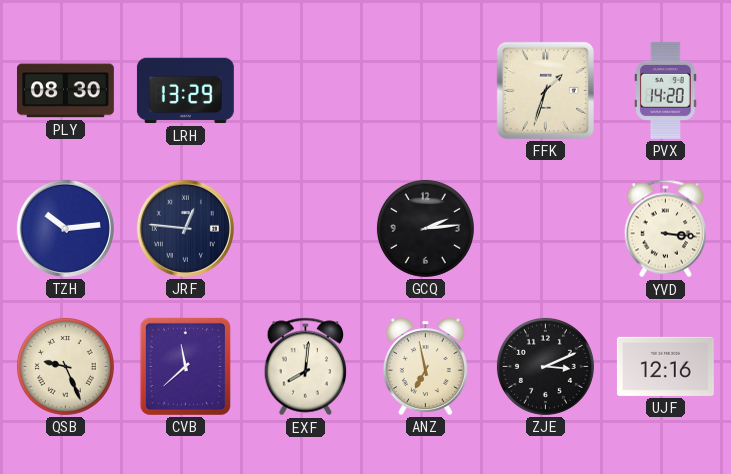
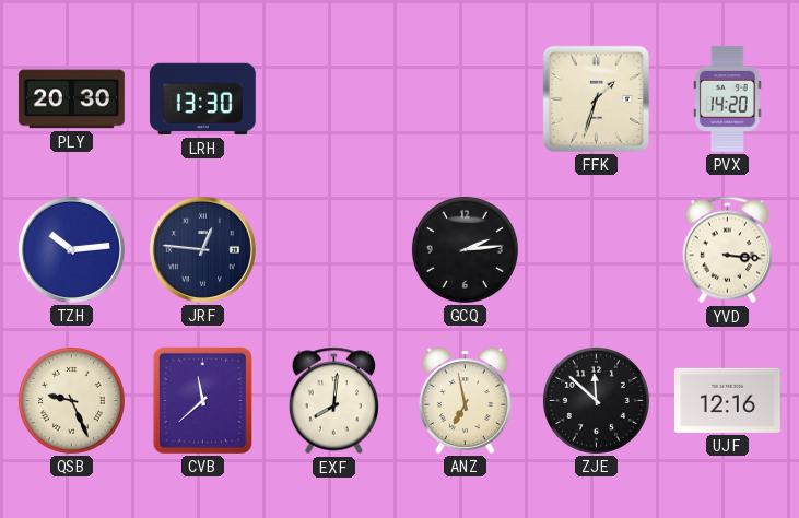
PLY: 08:30 -> 20:30 (71, 99)
LRH: 13:29 -> 13:30 (202, 99)
ZJE: 3:11 -> 11:52 (596, 400)
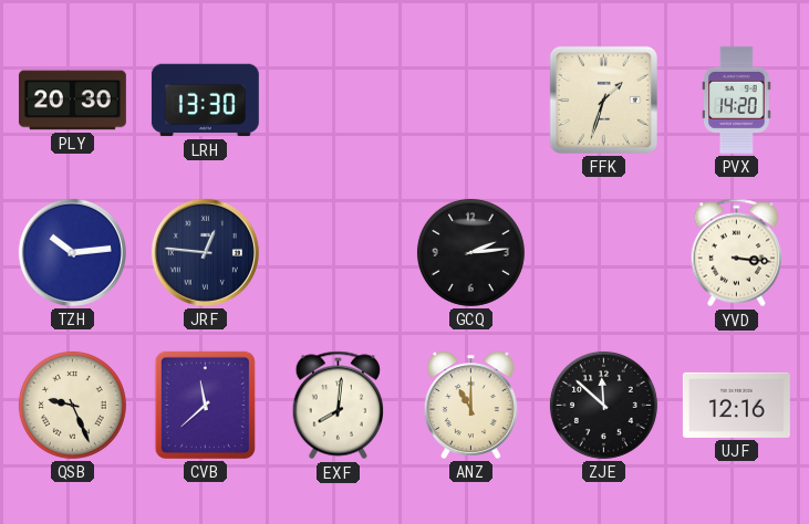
ANZ: 6:58 -> 11:00 (470, 405)
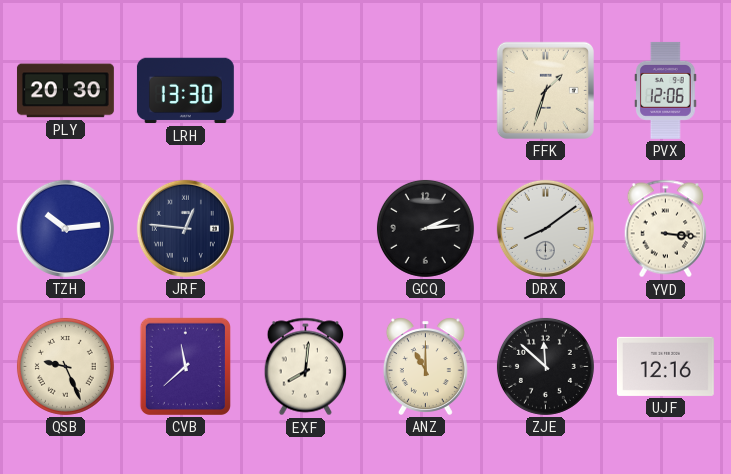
PVX: 14:20 -> 12:06 (666, 90)
DRX: none -> 8:09 (545, 228)
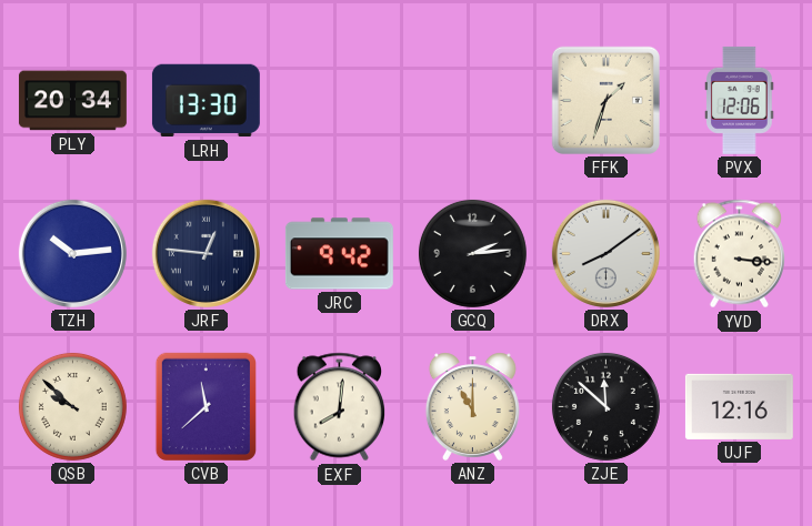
PLY: 20:30 -> 20:34 (72, 101)
JRC: none -> 9:42 (339, 254)
QSB: 9:26 -> 9:52 (72, 406)
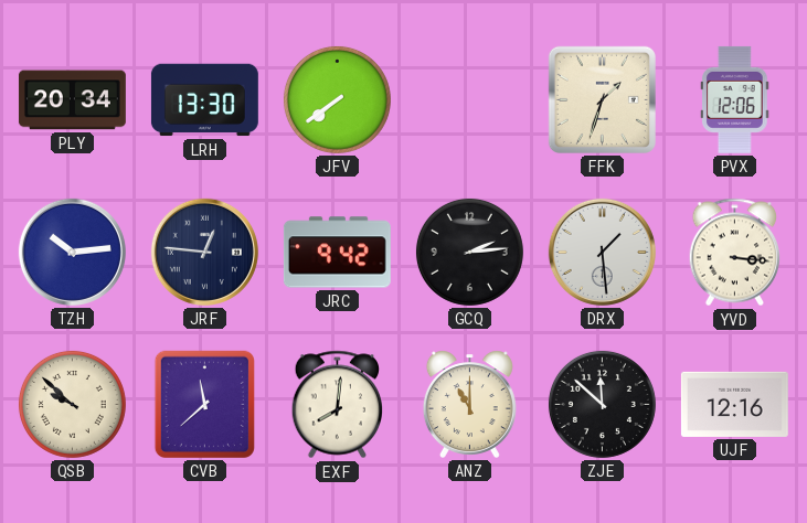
JFV: none -> 7:39 (337, 99)
DRX: 8:09 -> 1:29 (602, 252)
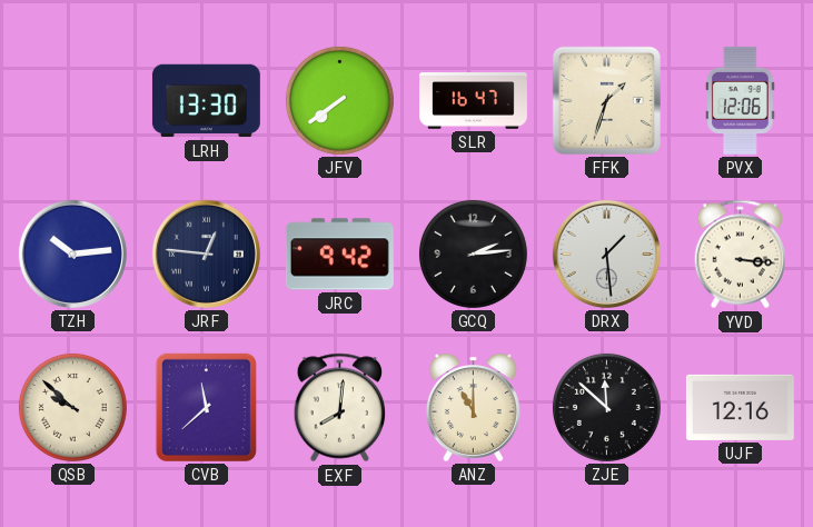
PLY: 20:34 -> none (72, 100)
SLR: none -> 16:47 (474, 101)
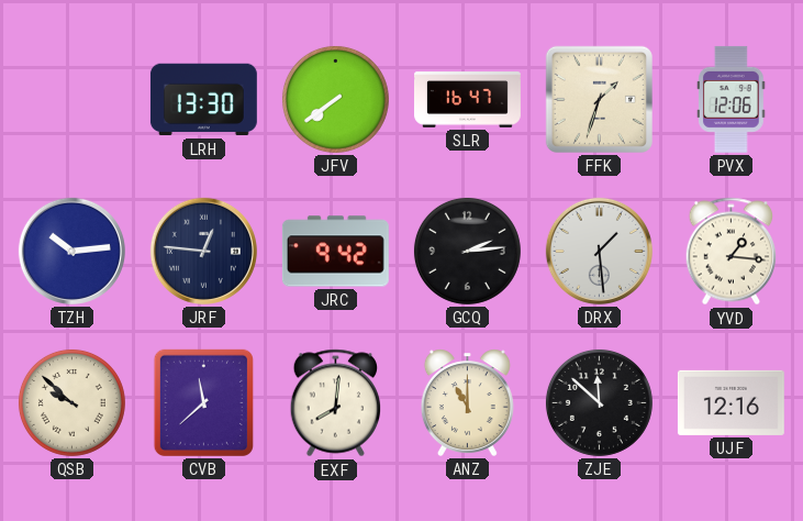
YVD: 3:16 -> 1:16 (732, 252)
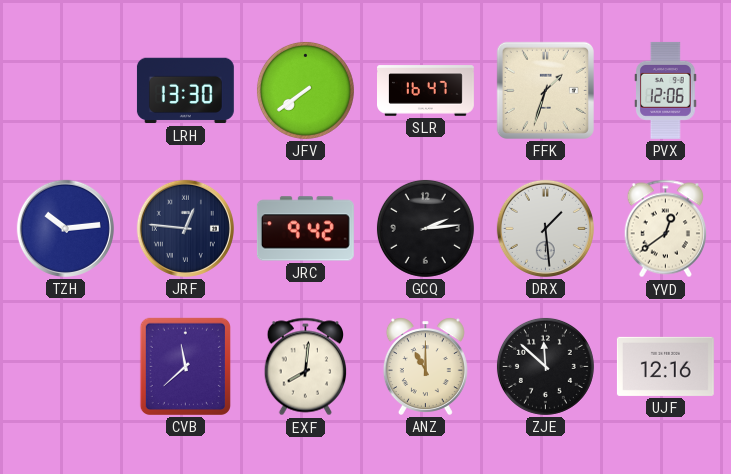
YVD: 1:16 -> 12:39 (666, 229)
QSB: 9:52 -> none (71, 402)
